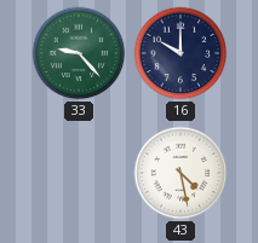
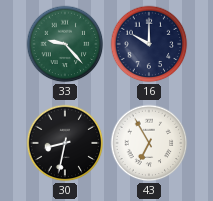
30: none -> 8:32 (65, 143)
43: 4:28 -> 6:55 (149, 143)
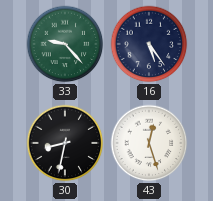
16: 10:00 -> 5:24 (149, 44)
43: 6:55 -> 12:27 (149, 143)
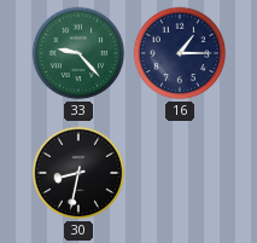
16: 5:24 -> 1:15 (180, 53)
43: 12:27 -> none (149, 143)
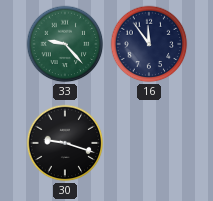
16: 1:15 -> 11:54 (149, 44)
30: 8:32 -> 9:18 (65, 143)
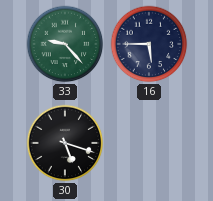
16: 11:54 -> 5:45 (149, 44)
30: 9:18 -> 5:18 (65, 143)
